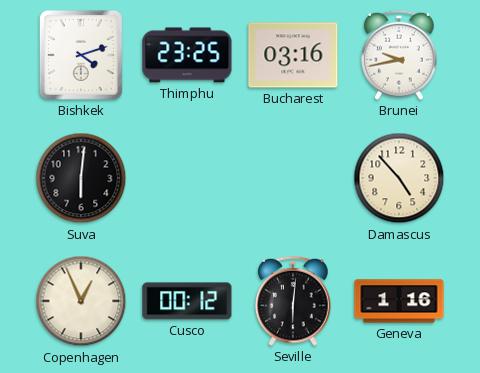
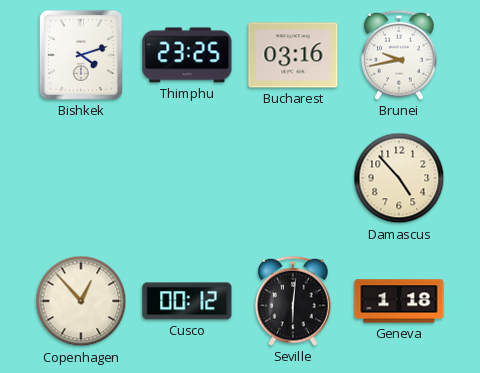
Suva: 6:01 -> none (81, 178)
Copenhagen: 12:56 -> 12:53 (81, 301)
Geneva: 1:16 -> 1:18 (399, 301)
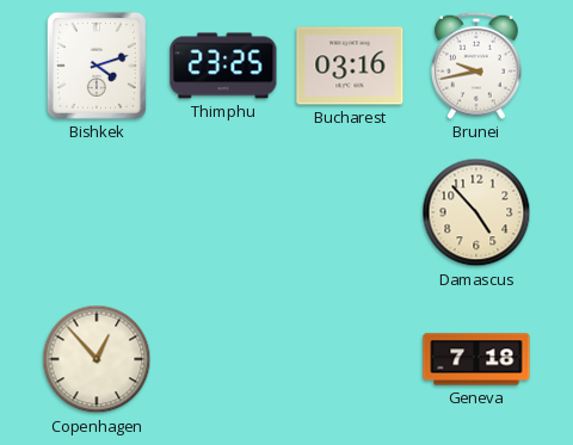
Cusco: 00:12 -> none (187, 301)
Seville: 6:01 -> none (293, 301)
Geneva: 1:18 -> 7:18 (476, 359)
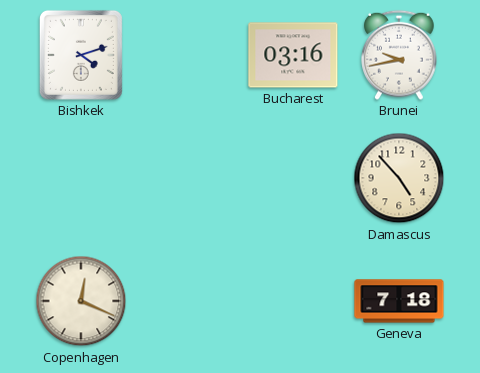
Thimphu: 23:25 -> none (223, 66)
Copenhagen: 12:53 -> 12:19 (81, 301)
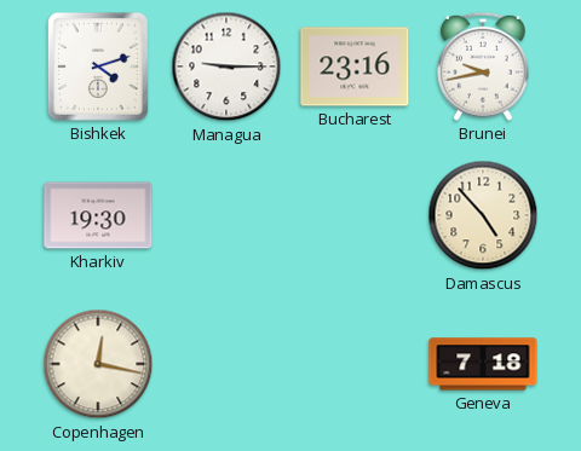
Managua: none -> 9:15 (226, 67)
Bucharest: 03:16 -> 23:16 (355, 67)
Kharkiv: none -> 19:30 (98, 215)
Copenhagen: 12:19 -> 12:17 (98, 364)
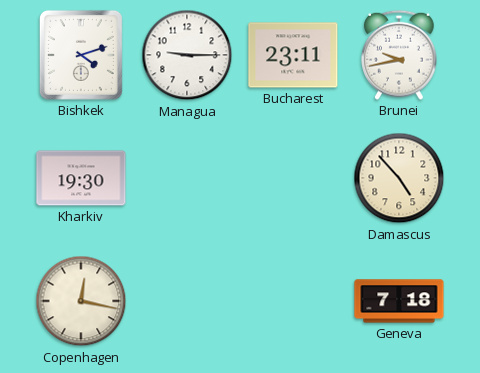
Bucharest: 23:16 -> 23:11 (293, 55)
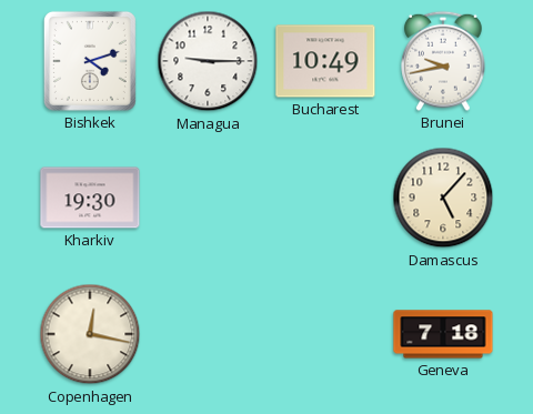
Bucharest: 23:11 -> 10:49 (325, 61)
Damascus: 4:53 -> 5:07 (443, 198)
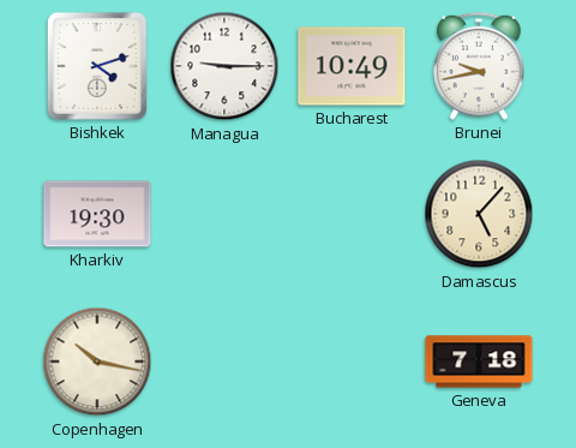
Copenhagen: 12:17 -> 10:17 (97, 362)
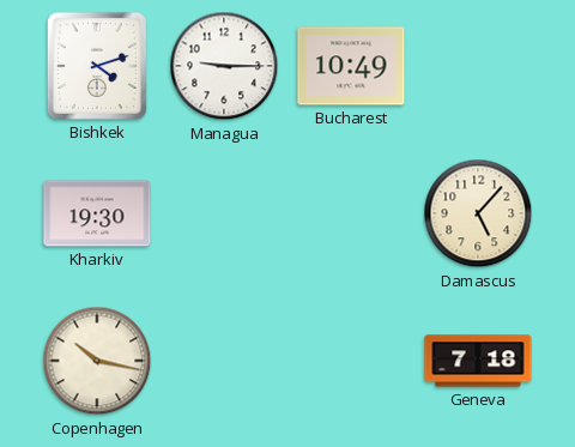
Brunei: 9:43 -> none (479, 66)
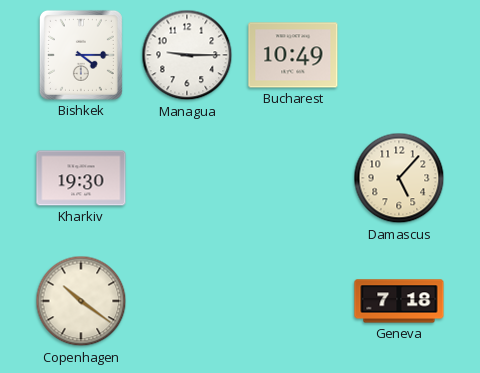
Bishkek: 4:12 -> 4:15 (81, 55)
Copenhagen: 10:17 -> 10:21 (81, 301)
